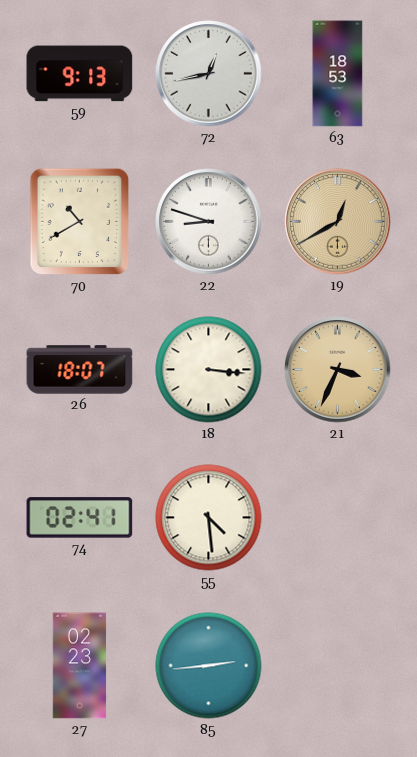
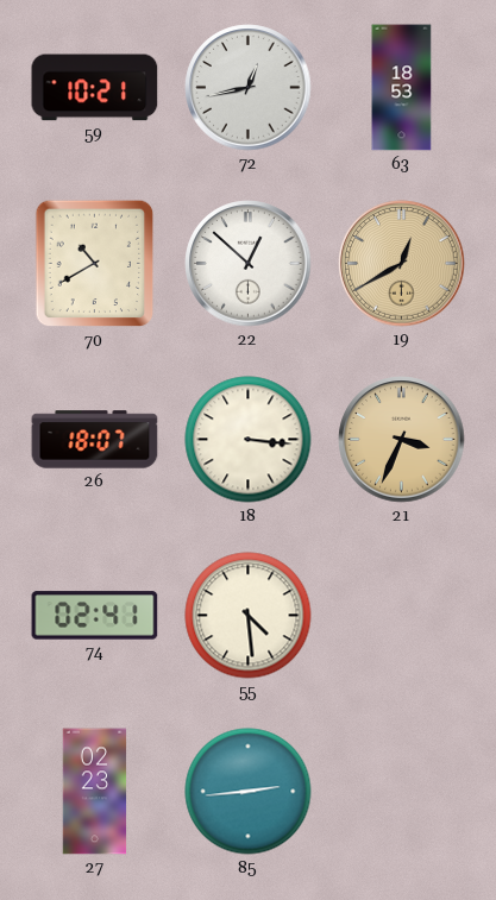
59: 9:13 -> 10:21 (95, 88)
22: 8:48 -> 12:52 (249, 264)
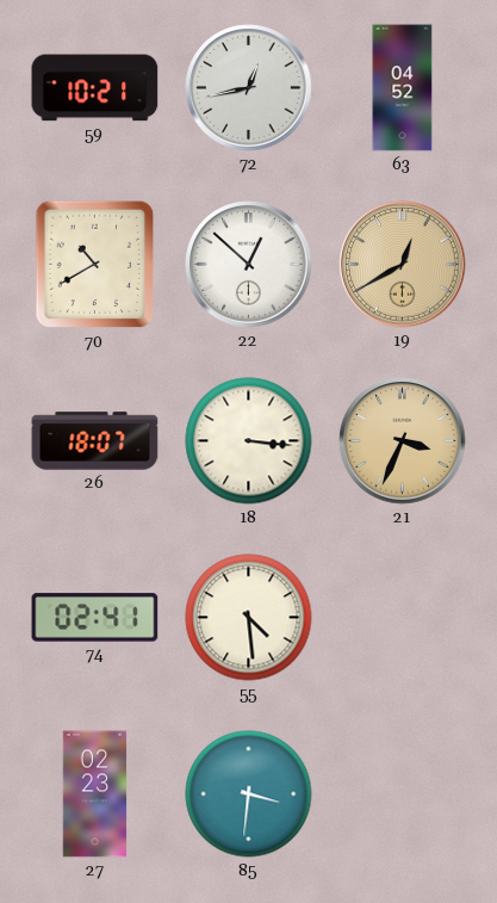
63: 18:53 -> 04:52 (403, 88)
85: 2:44 -> 3:31 (249, 794)
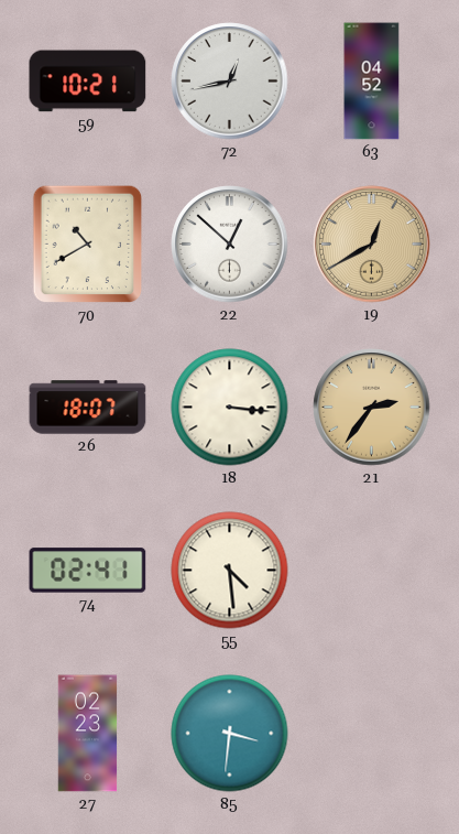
21: 3:34 -> 2:36 (372, 408)
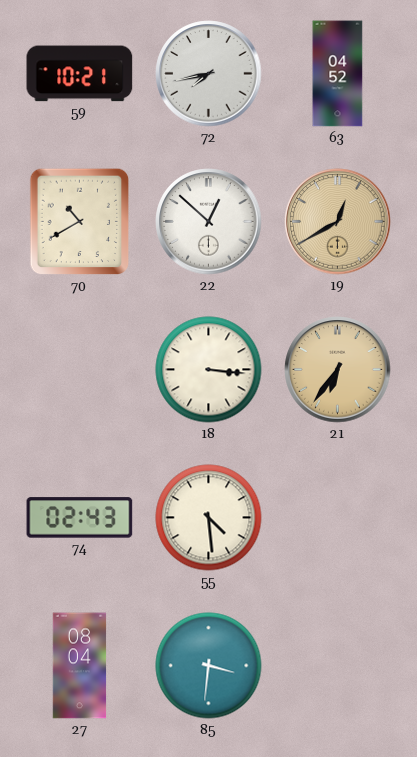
72: 12:43 -> 7:43 (209, 74)
26: 18:07 -> none (88, 408)
21: 2:36 -> 6:36 (338, 370)
74: 02:41 -> 02:43 (80, 518)
27: 02:23 -> 08:04 (80, 666)
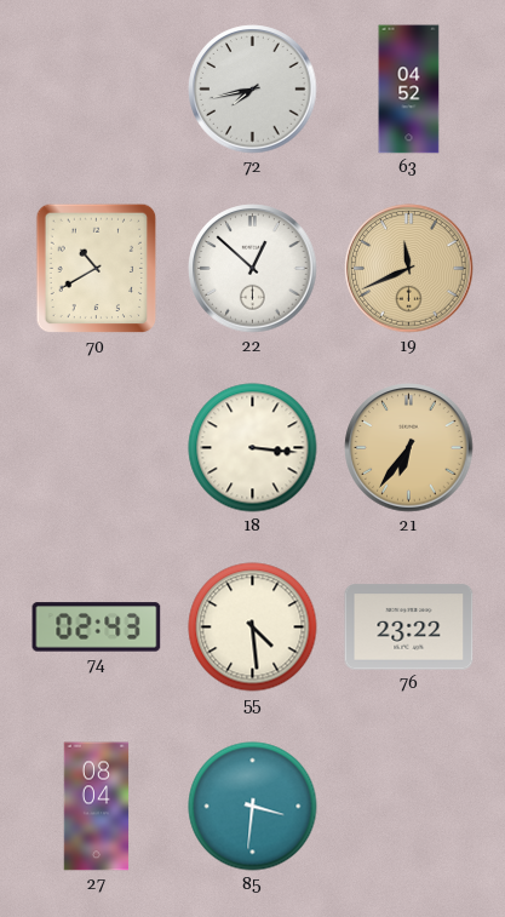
59: 10:21 -> none (80, 74)
19: 12:40 -> 11:41 (409, 269)
76: none -> 23:22 (409, 627)
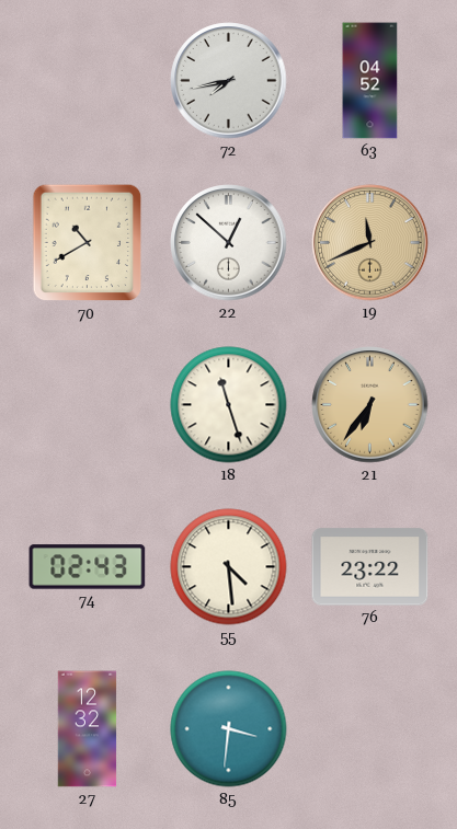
18: 3:16 -> 11:27 (229, 405)
27: 08:04 -> 12:32 (88, 729)
